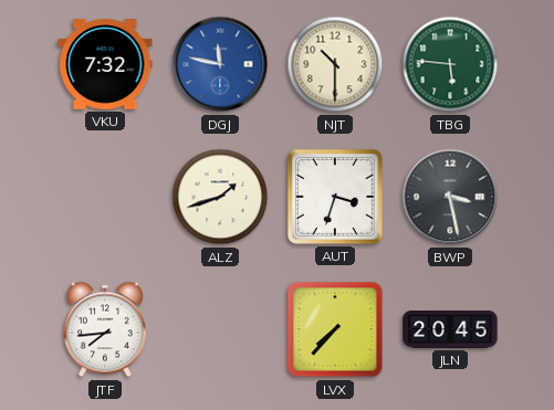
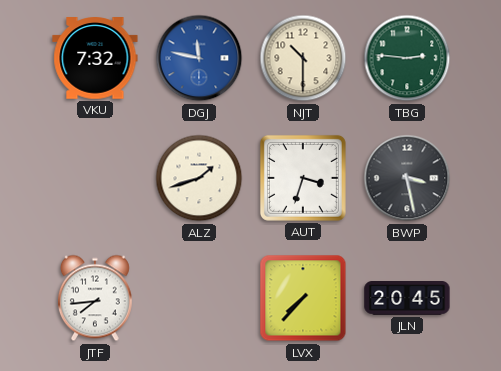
TBG: 5:46 -> 2:46 (407, 58)
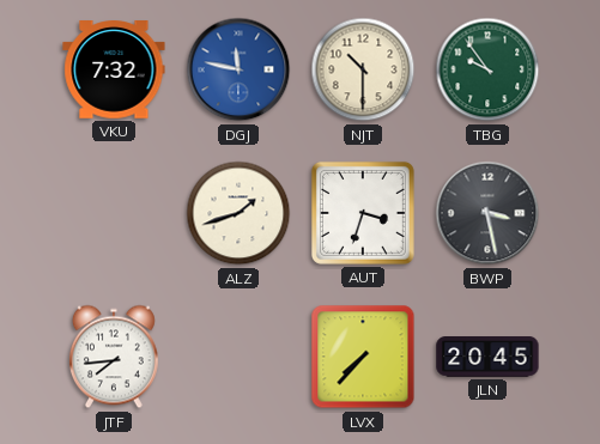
TBG: 2:46 -> 9:54 (487, 69)
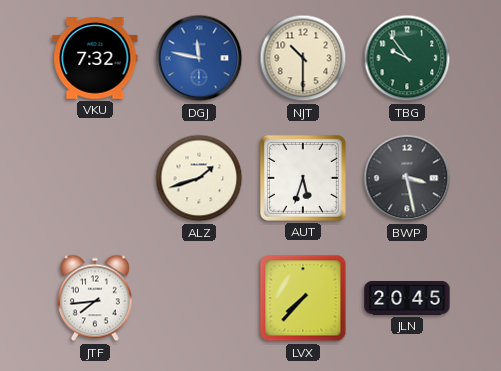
AUT: 3:33 -> 5:33 (303, 178)
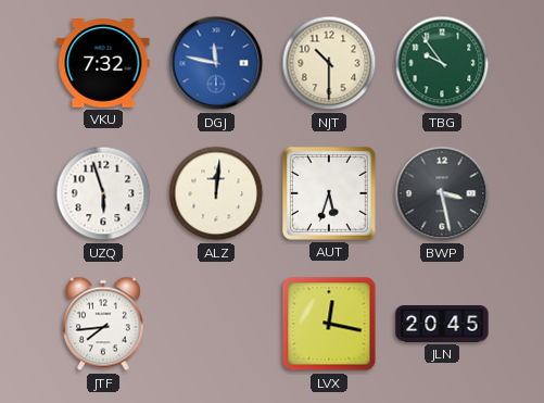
UZQ: none -> 5:57 (103, 193)
ALZ: 1:42 -> 12:01 (216, 193)
LVX: 7:37 -> 12:17 (329, 324)
